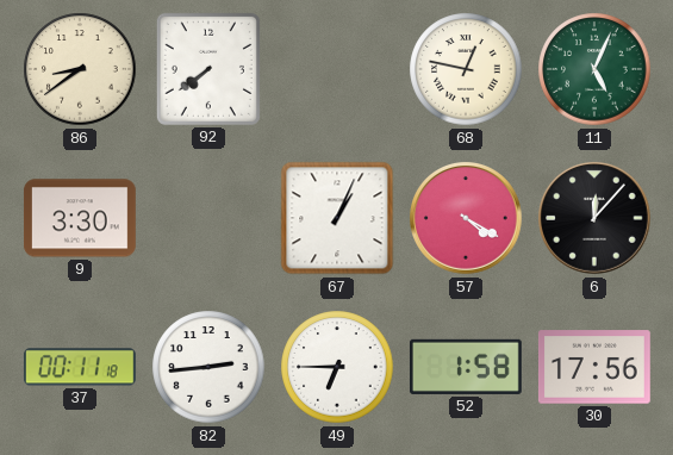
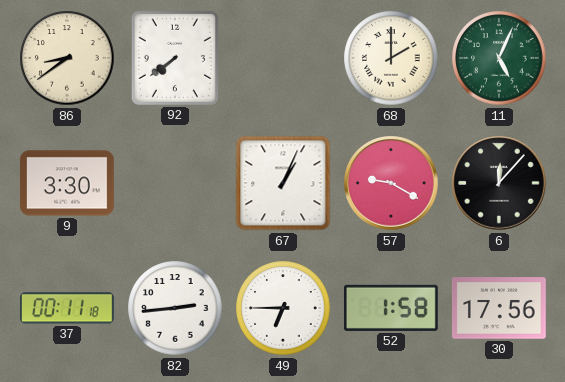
68: 12:47 -> 2:00 (391, 58)
57: 4:20 -> 9:20 (392, 184)
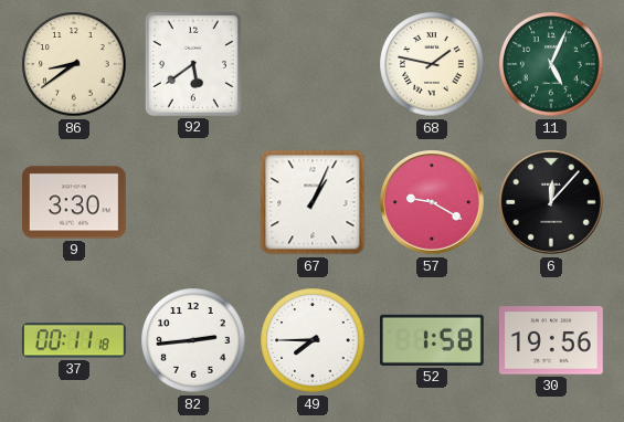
92: 7:39 -> 5:39 (193, 64)
68: 2:00 -> 1:47 (432, 64)
49: 6:45 -> 7:45 (313, 340)
30: 17:56 -> 19:56 (551, 340)
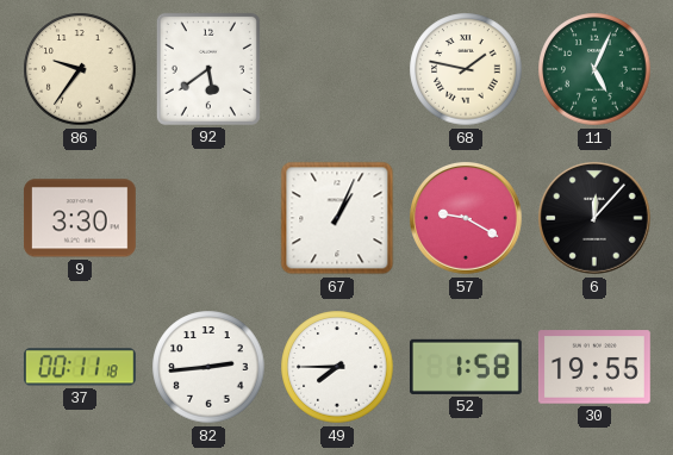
86: 8:39 -> 9:36 (80, 69)
30: 19:56 -> 19:55 (594, 367)
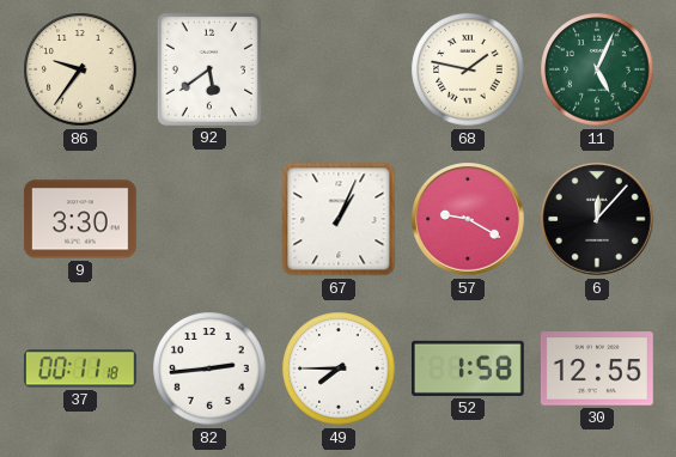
30: 19:55 -> 12:55 (597, 368)
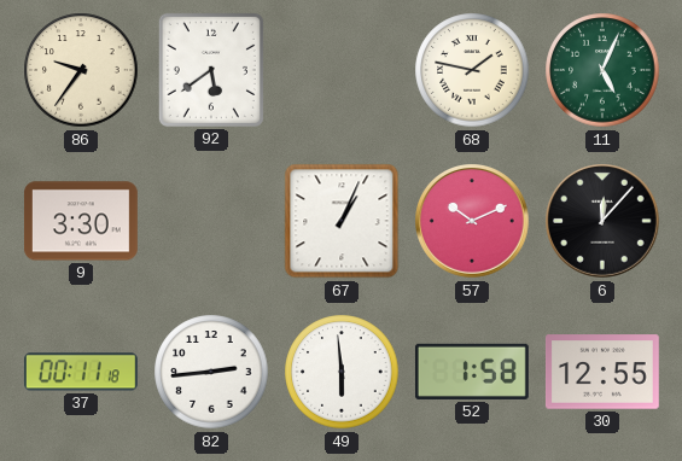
57: 9:20 -> 10:11 (473, 222)
49: 7:45 -> 5:59 (342, 372)
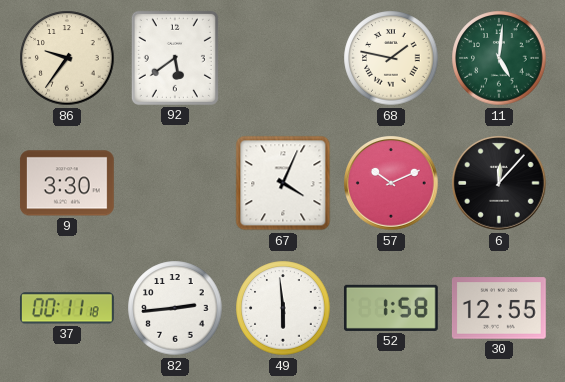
11: 5:04 -> 5:01 (499, 58)
67: 1:04 -> 4:04 (283, 183)
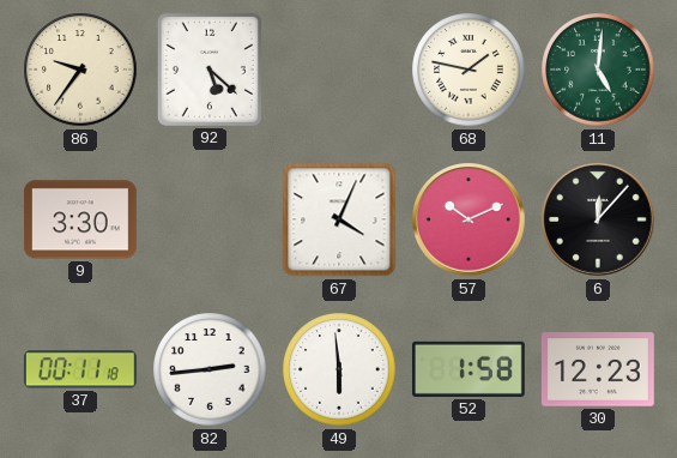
92: 5:39 -> 5:22 (210, 70)
30: 12:55 -> 12:23 (598, 369)
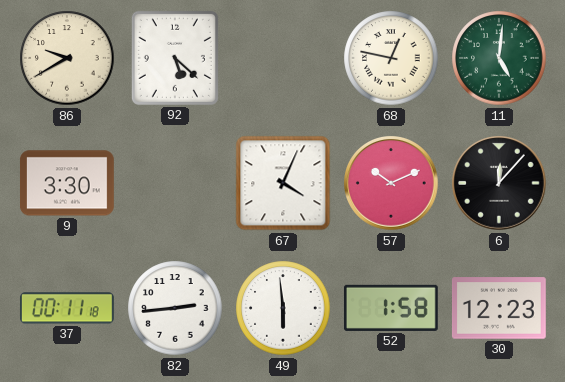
86: 9:36 -> 9:40 (67, 58)
68: 1:47 -> 12:47 (391, 58)
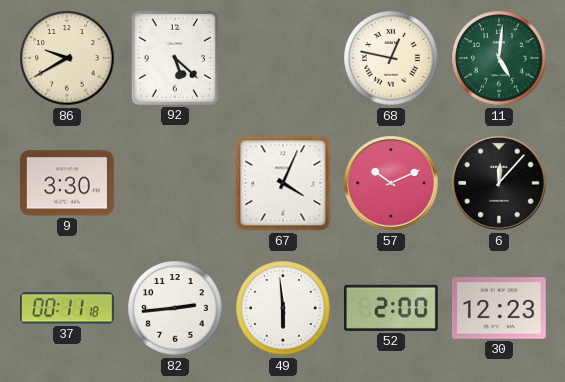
52: 1:58 -> 2:00 (391, 308)
